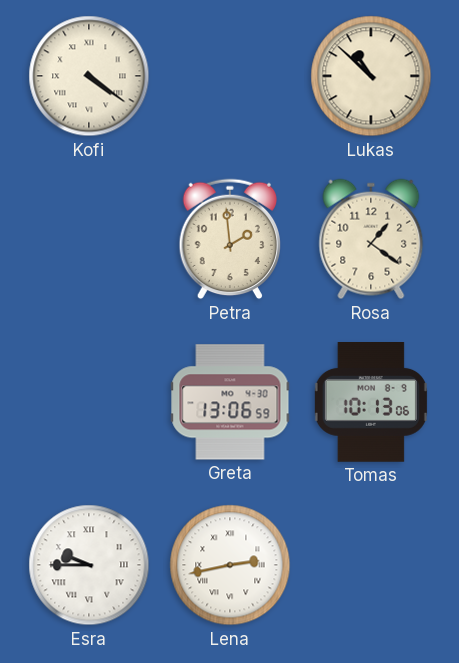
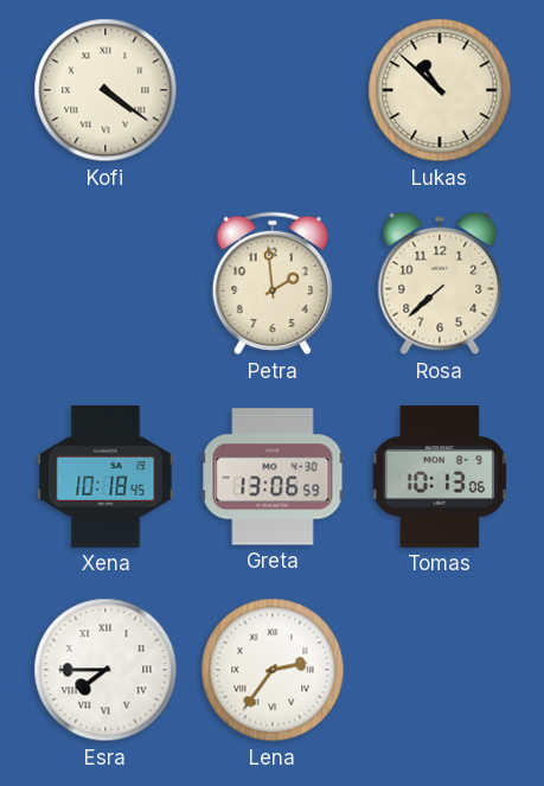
Rosa: 1:21 -> 7:38 (440, 283)
Xena: none -> 10:18 (105, 477)
Esra: 9:45 -> 7:45 (105, 670)
Lena: 2:43 -> 2:36 (273, 670)
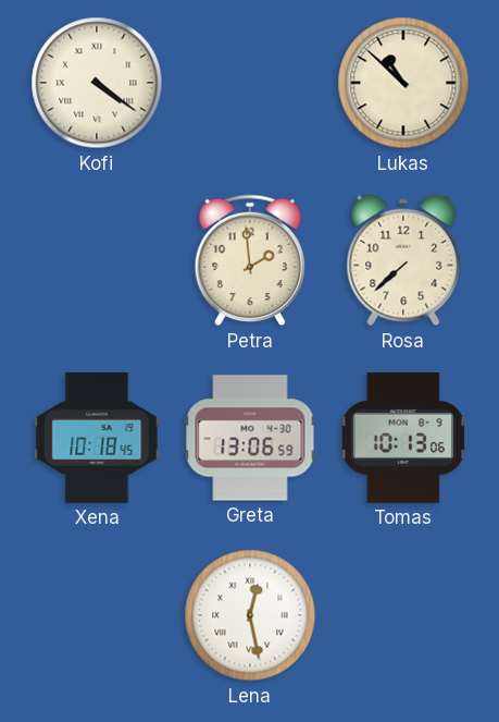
Esra: 7:45 -> none (105, 670)
Lena: 2:36 -> 12:28 (250, 615)
